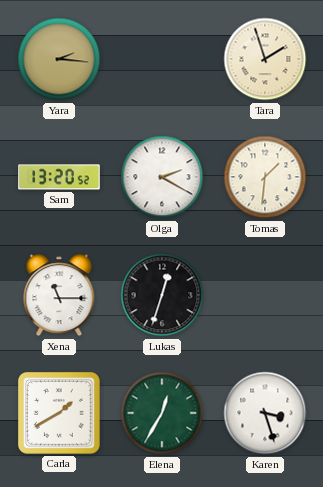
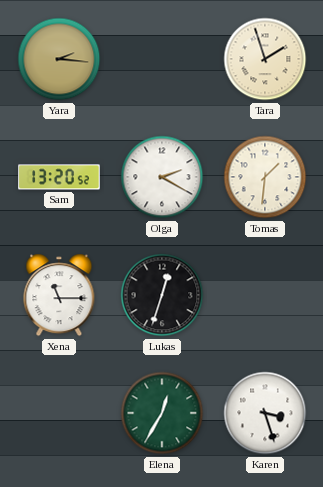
Carla: 1:40 -> none (59, 413)
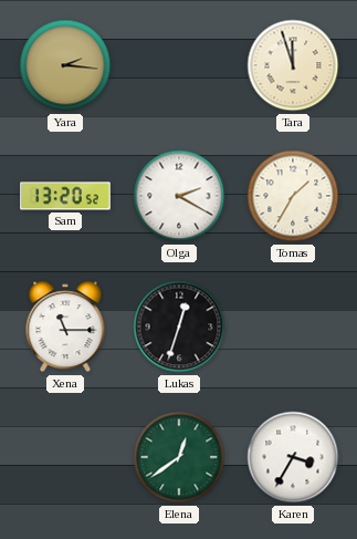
Tara: 1:57 -> 11:57 (293, 65)
Tomas: 1:31 -> 1:35 (293, 196)
Elena: 12:35 -> 12:39 (179, 457)
Karen: 3:27 -> 3:35 (293, 457)
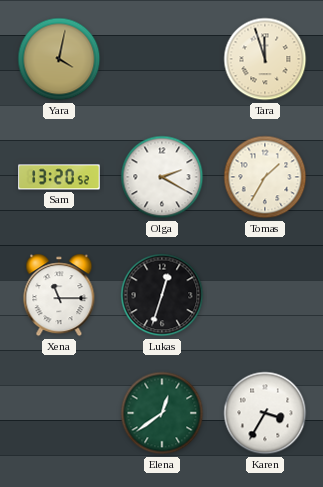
Yara: 2:16 -> 4:02 (59, 59)
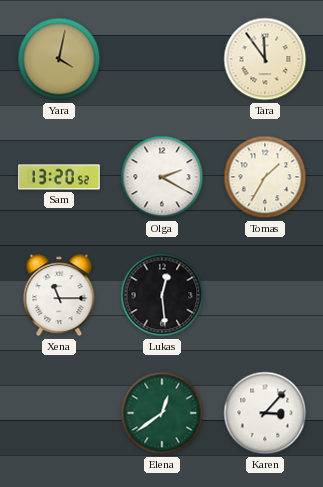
Tara: 11:57 -> 11:54 (265, 59)
Lukas: 12:33 -> 12:29 (162, 295)
Karen: 3:35 -> 3:07 (265, 413)
